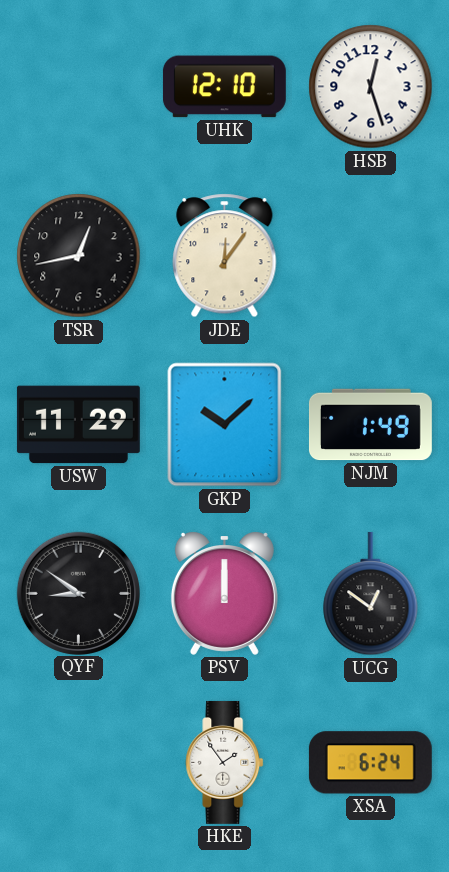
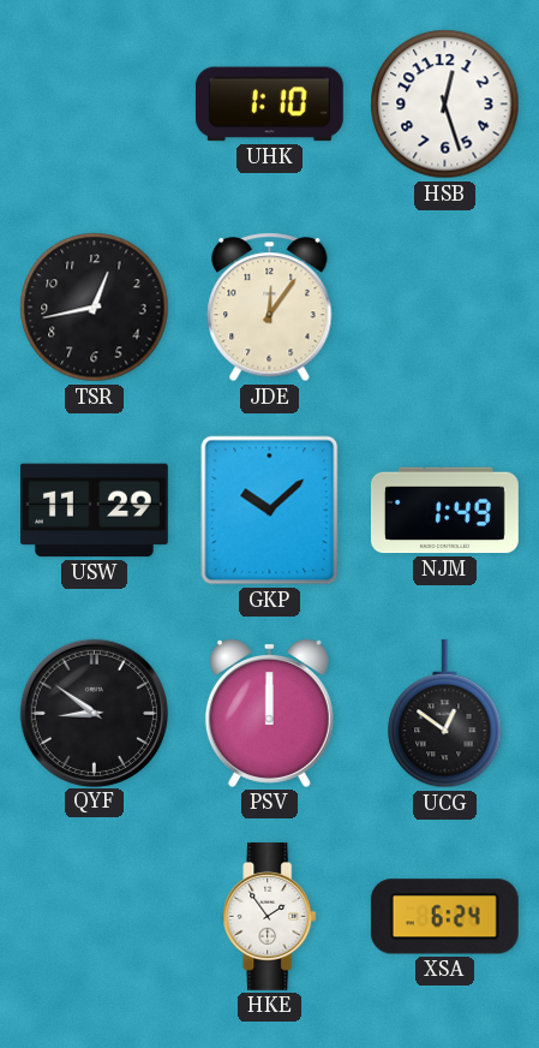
UHK: 12:10 -> 1:10 (269, 105)
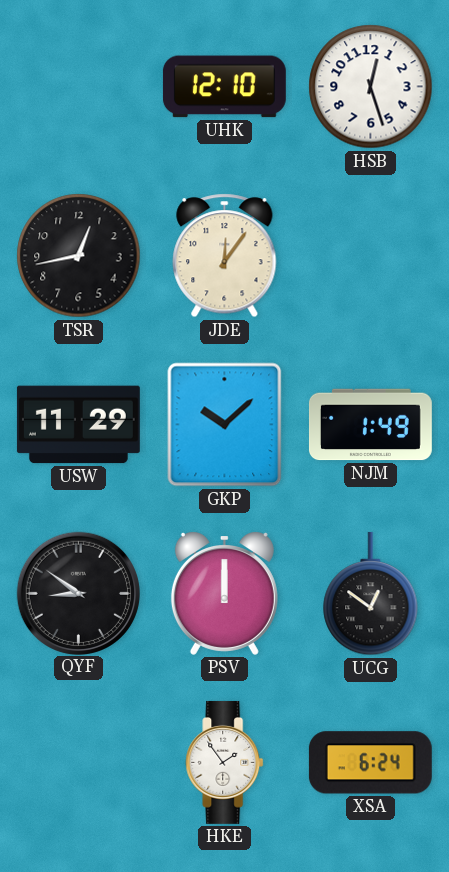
UHK: 1:10 -> 12:10 (224, 87)
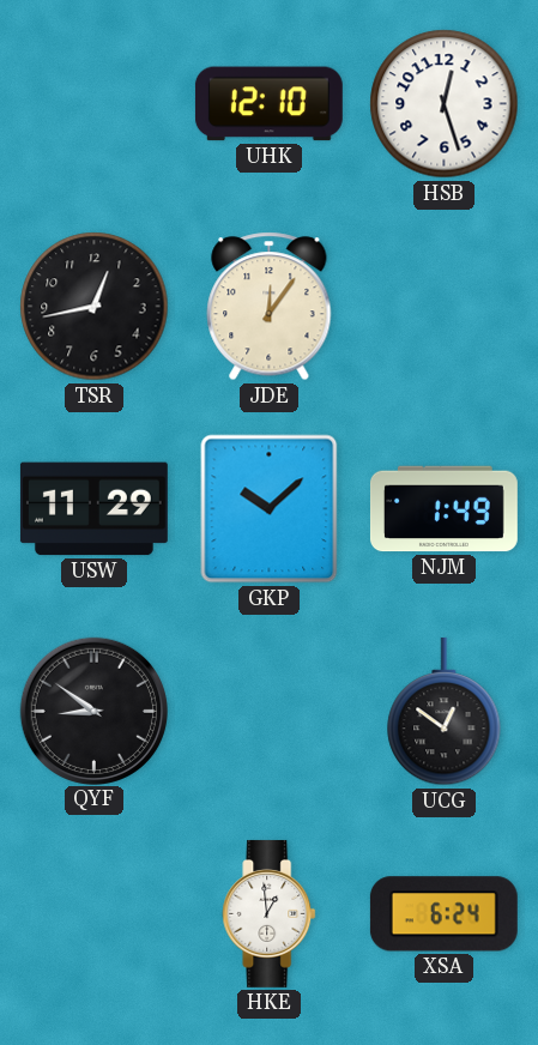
PSV: 12:00 -> none (224, 593)
HKE: 1:54 -> 12:59 (270, 913)
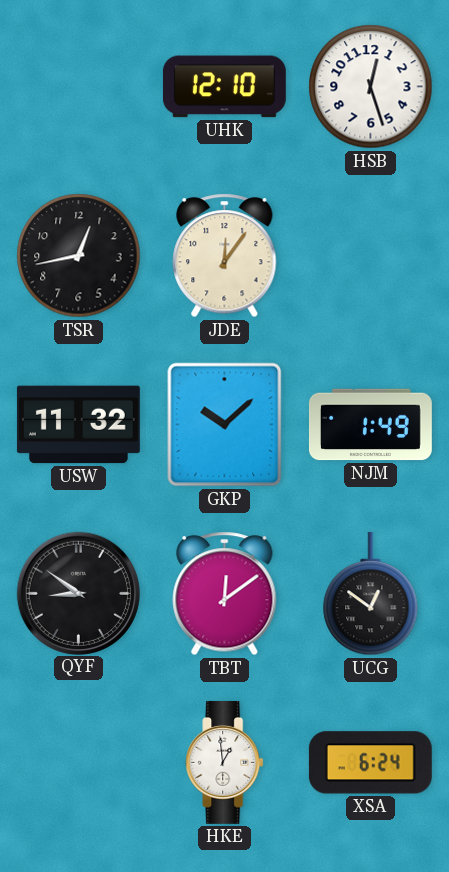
USW: 11:29 -> 11:32 (78, 425)
TBT: none -> 12:09 (225, 594)
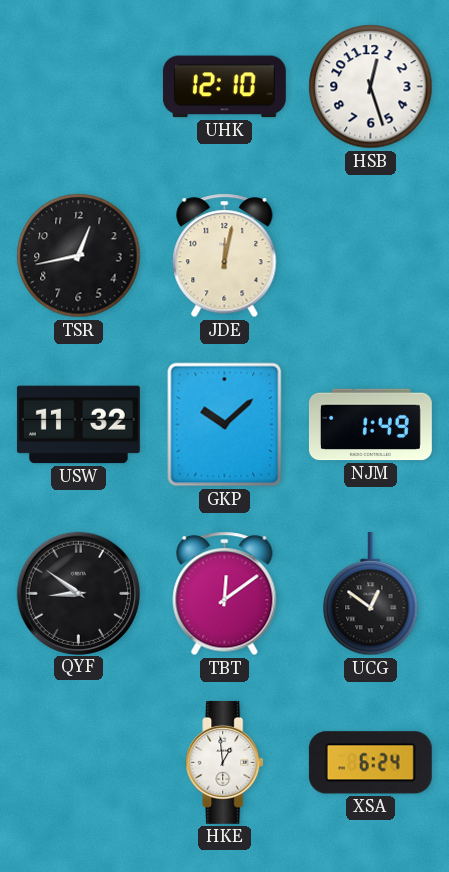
JDE: 12:06 -> 12:02 (225, 256)
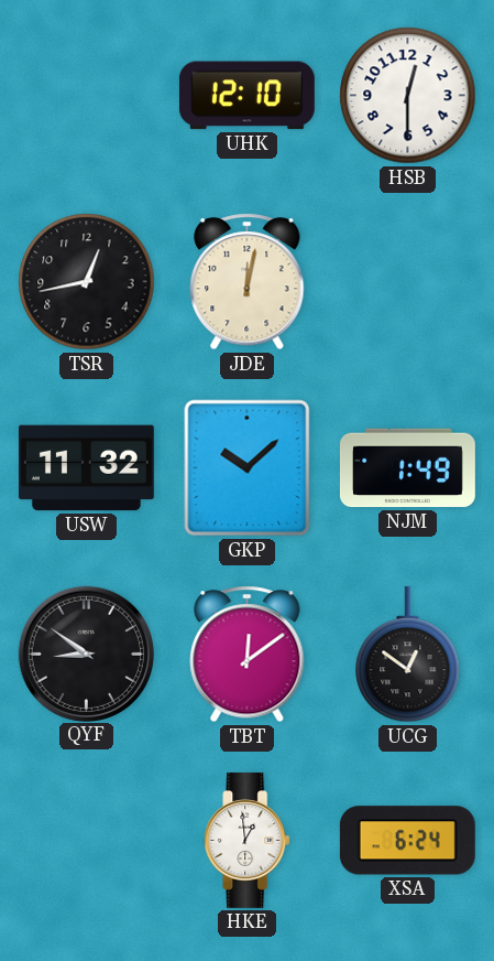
HSB: 12:27 -> 12:30 (408, 96)
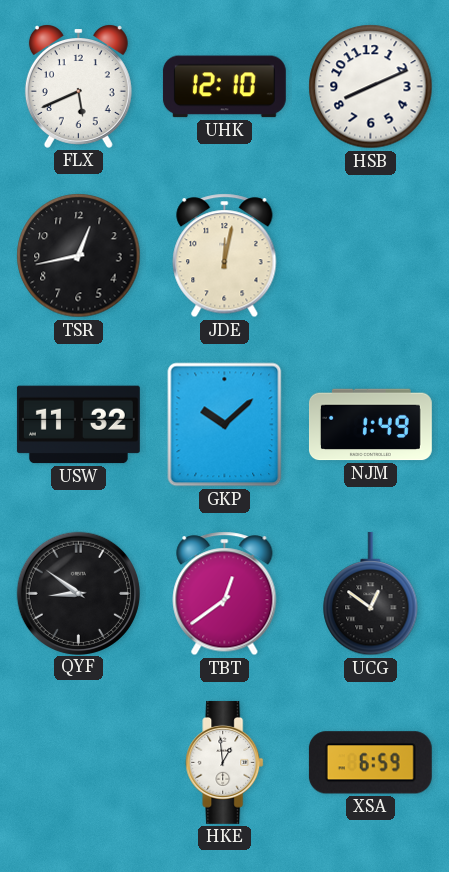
FLX: none -> 5:41 (78, 86)
HSB: 12:30 -> 8:11 (371, 87)
TBT: 12:09 -> 12:39 (225, 594)
XSA: 6:24 -> 6:59 (370, 763)
